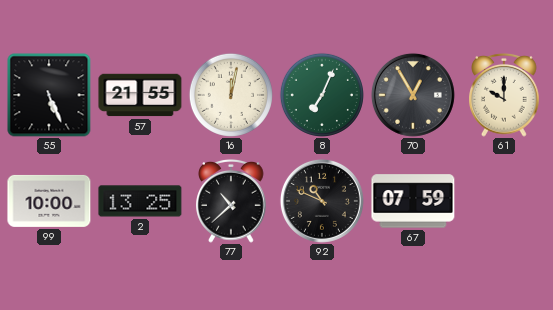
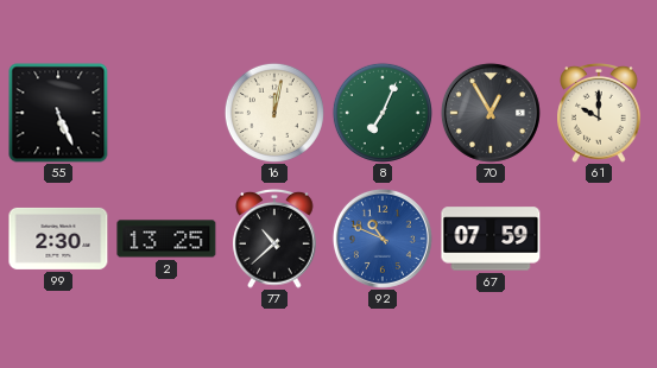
57: 21:55 -> none (140, 95)
99: 10:00 -> 2:30 (58, 239)
92 dial: black -> blue (383, 239)
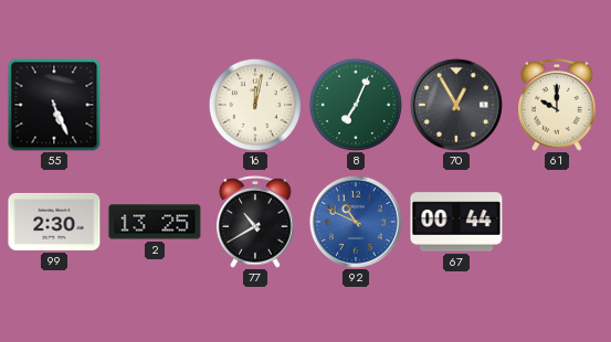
77: 10:38 -> 10:40 (255, 222)
67: 07:59 -> 00:44 (456, 222)
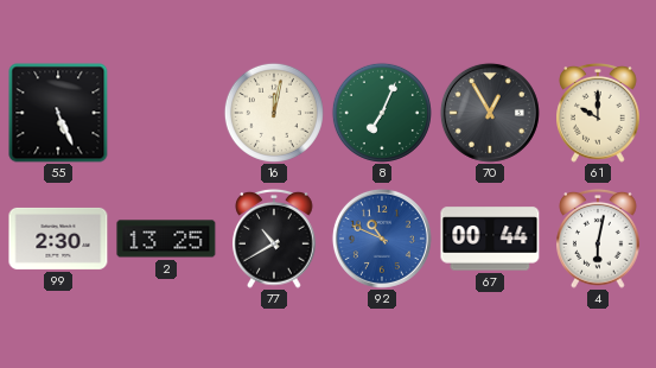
4: none -> 6:02 (598, 239)
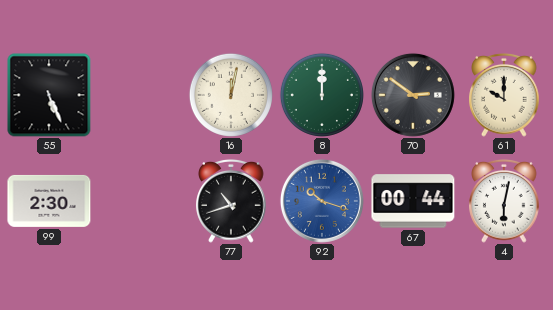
8: 7:04 -> 12:00 (322, 95)
70: 12:55 -> 2:51 (413, 95)
2: 13:25 -> none (166, 239)
77: 10:40 -> 10:42 (231, 201)
92: 10:49 -> 10:18 (322, 201)
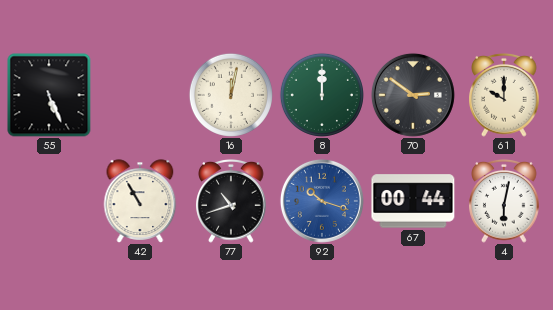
99: 2:30 -> none (49, 201)
42: none -> 10:55 (140, 201)
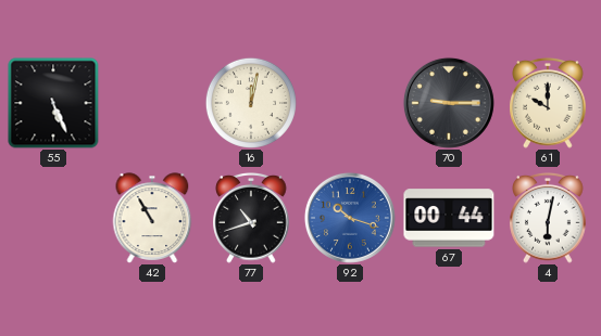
8: 12:00 -> none (322, 95)
70: 2:51 -> 9:15 (449, 103)
